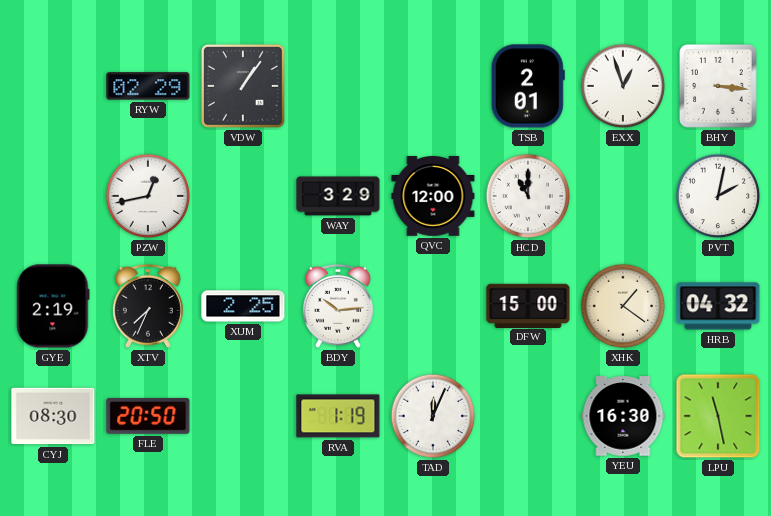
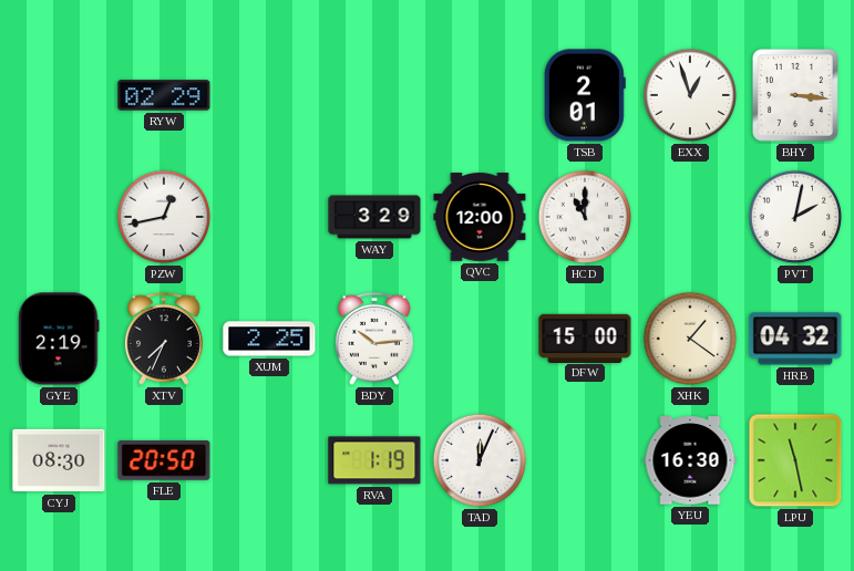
VDW: 1:06 -> none (243, 86)
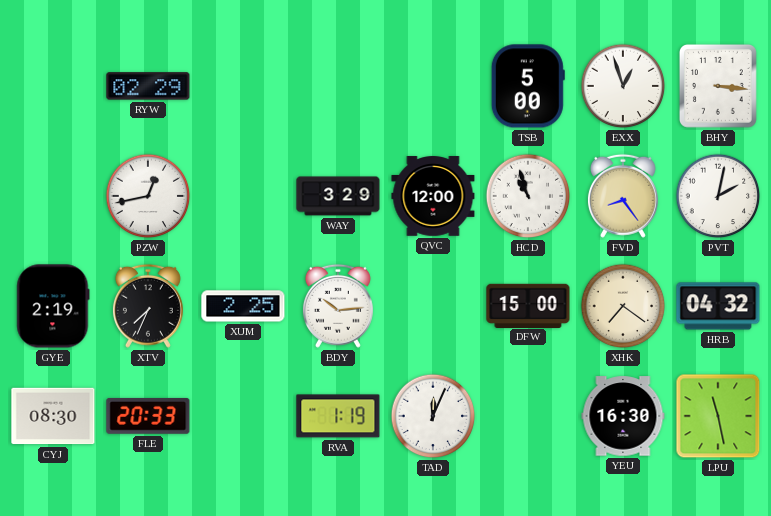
TSB: 2:01 -> 5:00 (528, 86)
HCD: 11:00 -> 10:57 (528, 196)
FVD: none -> 8:24 (623, 196)
XHK: 1:21 -> 7:21 (623, 306)
FLE: 20:50 -> 20:33 (148, 416)
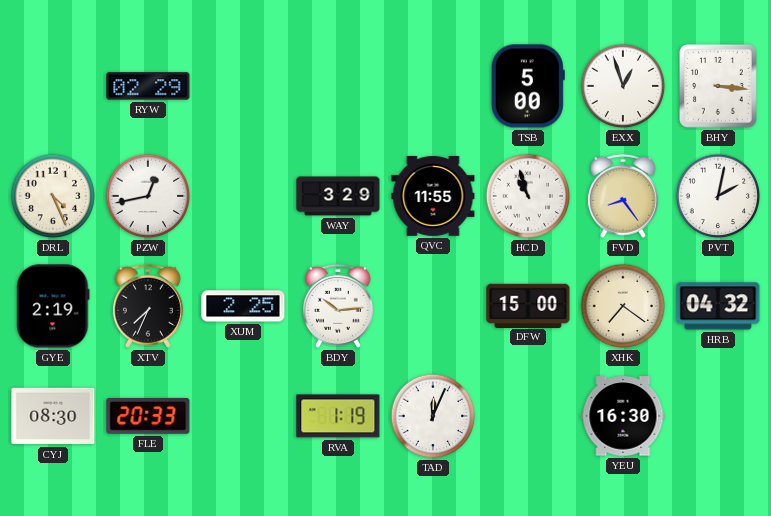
DRL: none -> 4:26 (53, 196)
QVC: 12:00 -> 11:55 (433, 196)
LPU: 11:28 -> none (718, 416)
